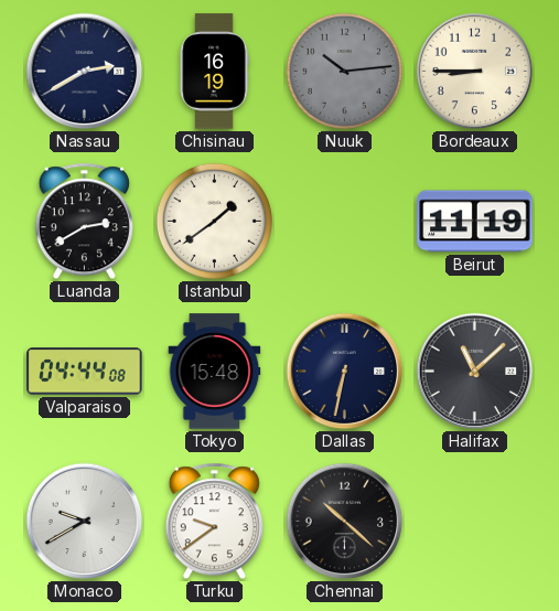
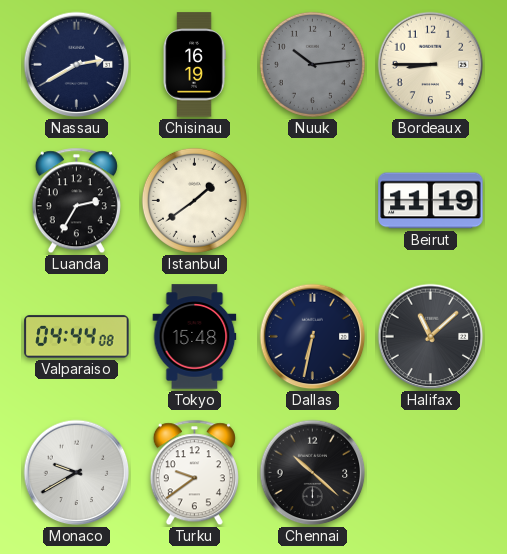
Luanda: 2:40 -> 2:35 (76, 201)
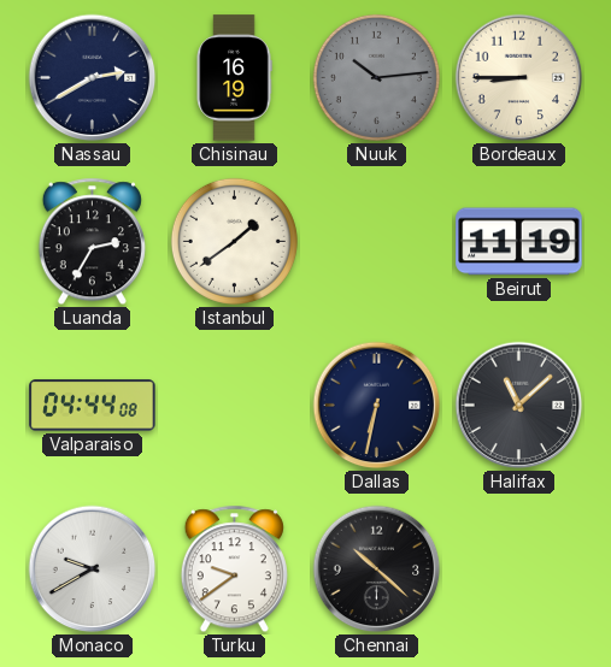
Tokyo: 15:48 -> none (195, 337)
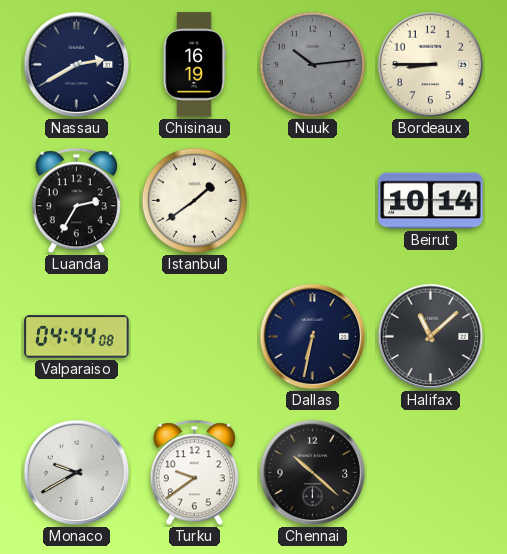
Beirut: 11:19 -> 10:14 (431, 201)
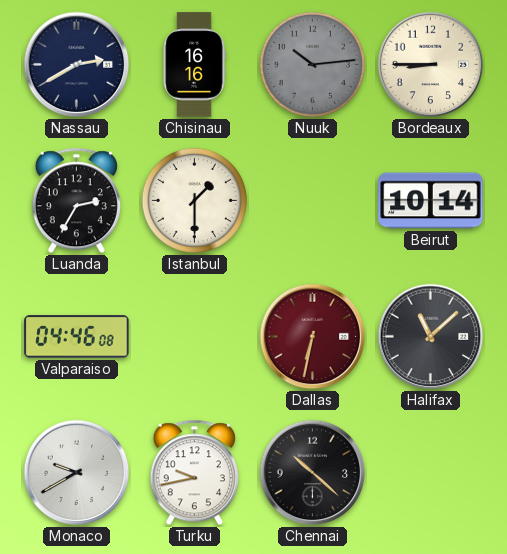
Chisinau: 16:19 -> 16:16 (194, 65)
Istanbul: 1:39 -> 1:30 (194, 200)
Valparaiso: 04:44 -> 04:46 (77, 337)
Dallas dial: navy -> burgundy (313, 337)
Turku: 9:39 -> 9:43 (194, 473)
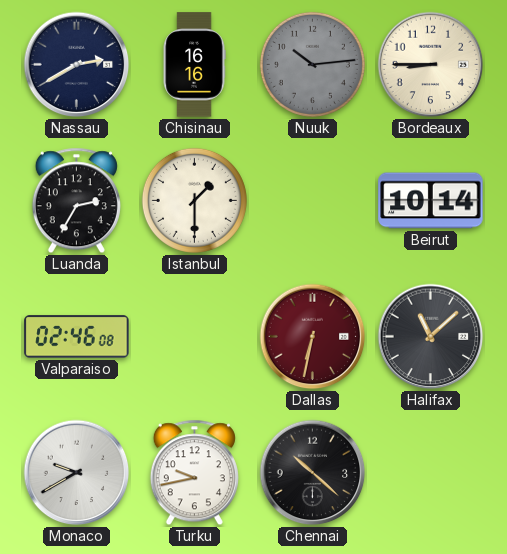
Valparaiso: 04:46 -> 02:46 (77, 337)
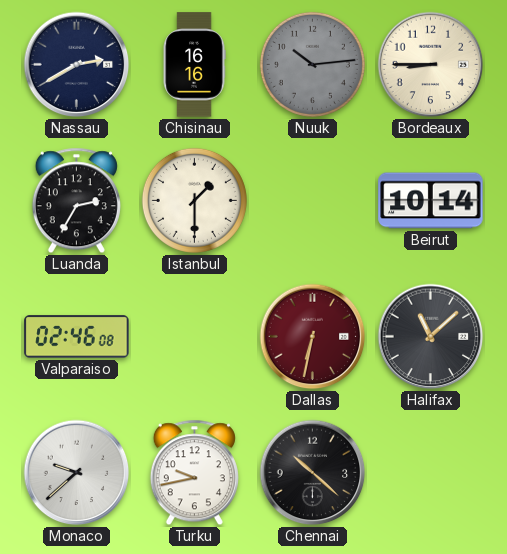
Monaco: 9:40 -> 9:38 (77, 473)
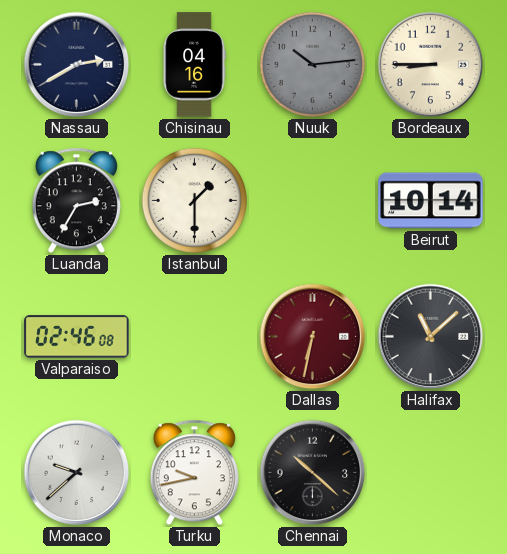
Chisinau: 16:16 -> 04:16 (194, 65)
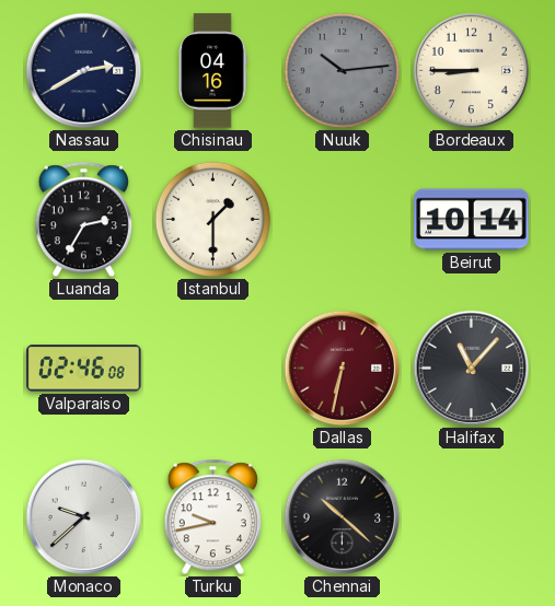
Halifax: 11:08 -> 11:07 (472, 369)
